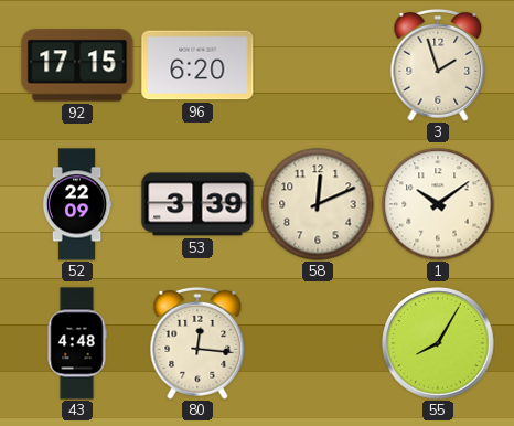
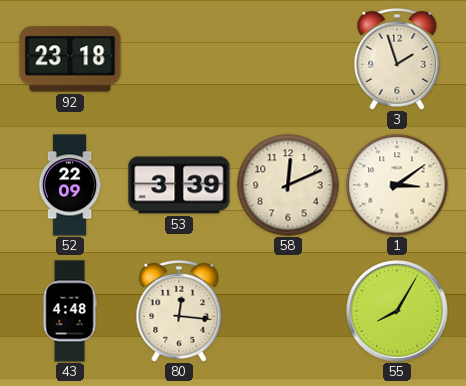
92: 17:15 -> 23:18 (70, 59)
96: 6:20 -> none (197, 65)
1: 10:09 -> 3:09 (397, 185)
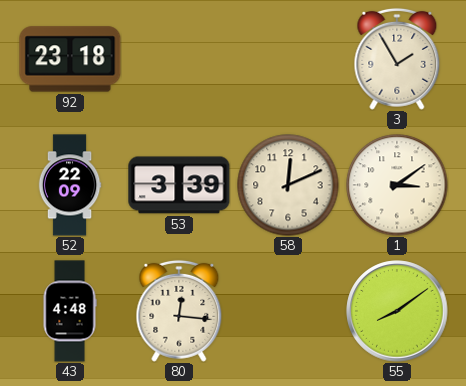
3: 1:57 -> 1:55 (397, 59)
55: 8:05 -> 8:09 (397, 311)
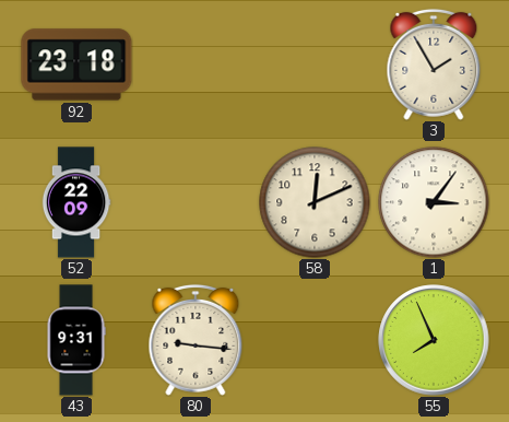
53: 3:39 -> none (179, 185)
1: 3:09 -> 3:06 (434, 202)
43: 4:48 -> 9:31 (76, 340)
80: 12:16 -> 9:16 (196, 340)
55: 8:09 -> 7:56 (434, 340)
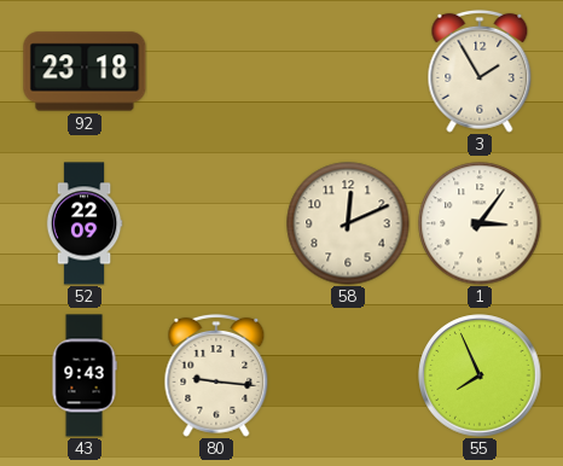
43: 9:31 -> 9:43 (85, 375)
